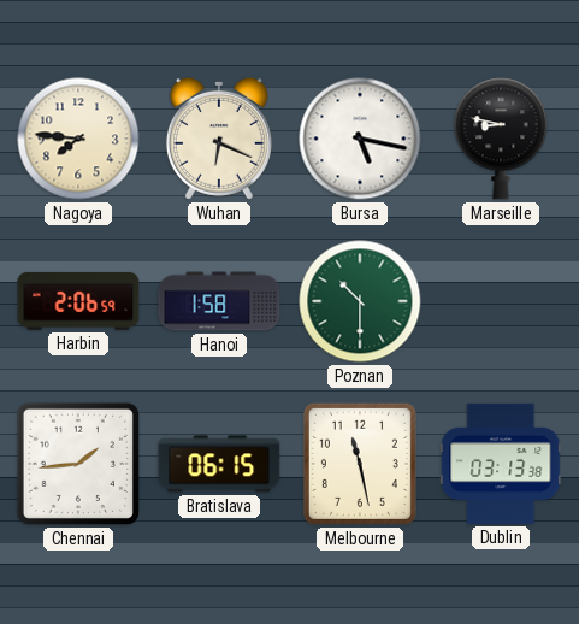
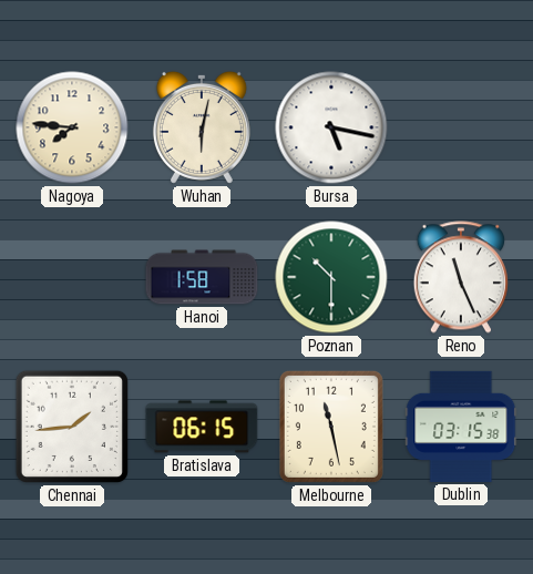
Wuhan: 6:19 -> 6:02 (202, 127)
Marseille: 8:47 -> none (501, 139)
Harbin: 2:06 -> none (78, 301)
Reno: none -> 11:26 (461, 277)
Dublin: 03:13 -> 03:15 (461, 427)
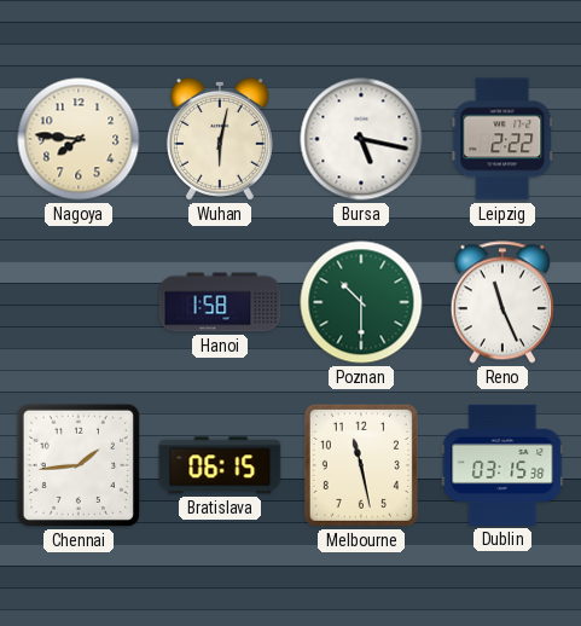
Leipzig: none -> 2:22 (502, 139)
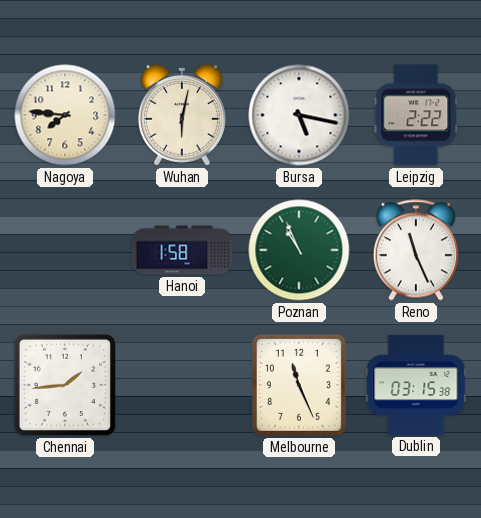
Poznan: 10:30 -> 10:56 (299, 250)
Bratislava: 06:15 -> none (220, 465)
Melbourne: 11:28 -> 11:26 (299, 385)
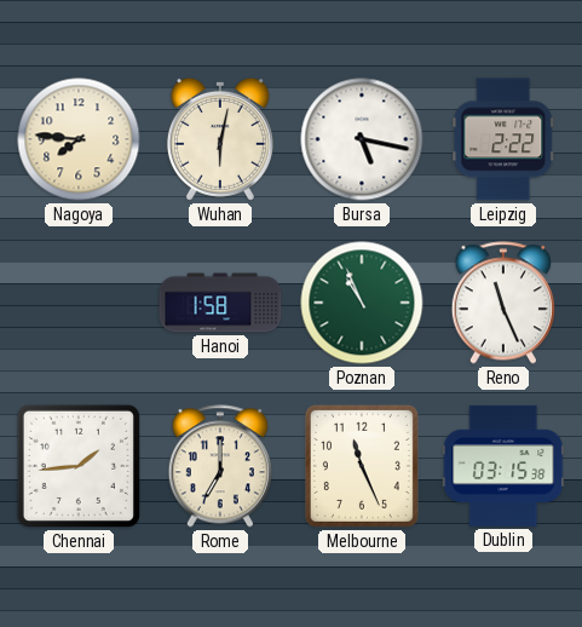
Rome: none -> 7:00 (220, 466)
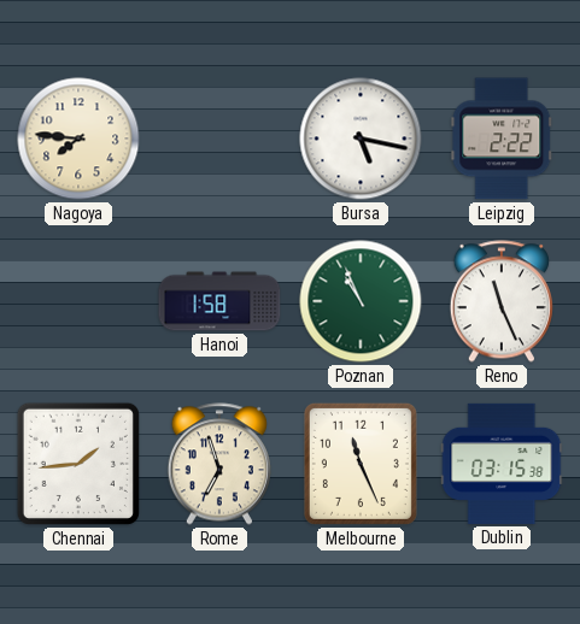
Wuhan: 6:02 -> none (220, 139)
Rome: 7:00 -> 6:57 (219, 464)
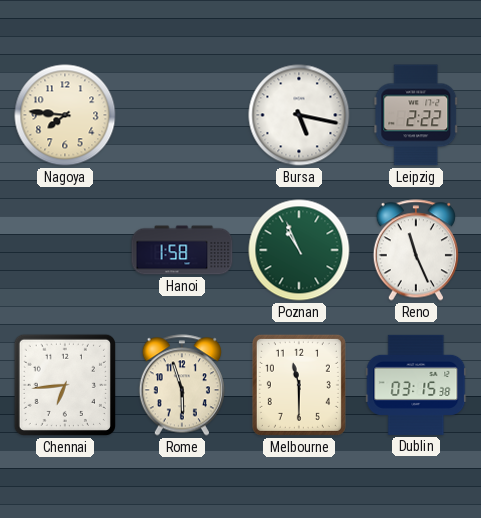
Chennai: 1:44 -> 6:44 (65, 385)
Rome: 6:57 -> 5:57 (182, 385)
Melbourne: 11:26 -> 11:30 (299, 385)
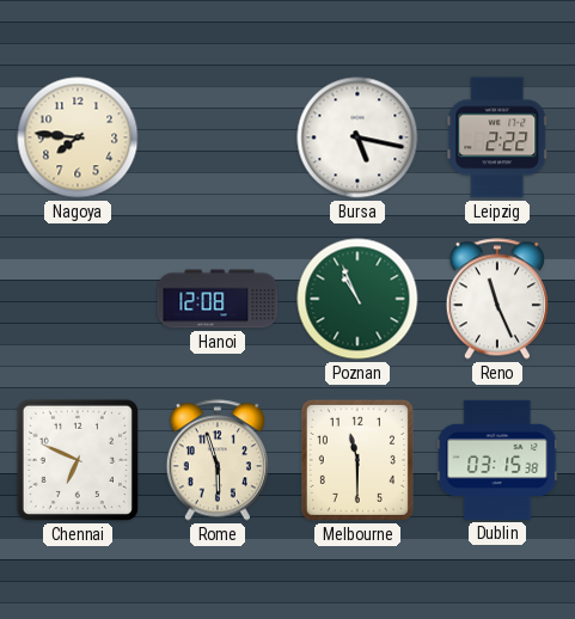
Hanoi: 1:58 -> 12:08 (218, 299)
Chennai: 6:44 -> 6:49 (78, 460)
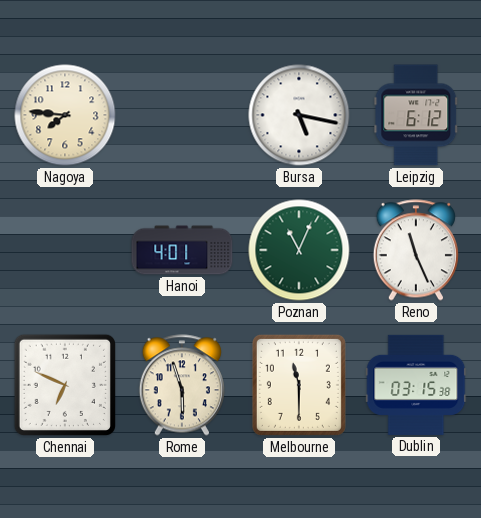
Leipzig: 2:22 -> 6:12 (416, 115)
Hanoi: 12:08 -> 4:01 (182, 250)
Poznan: 10:56 -> 11:04 (299, 250)
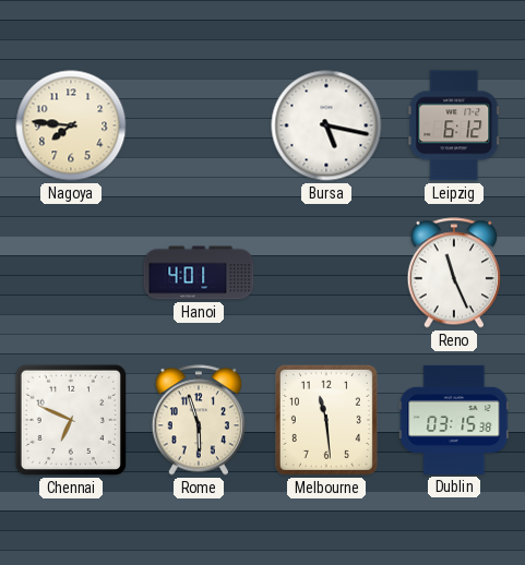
Poznan: 11:04 -> none (299, 250)
Melbourne: 11:30 -> 11:29 (326, 420)
